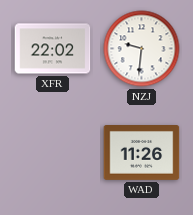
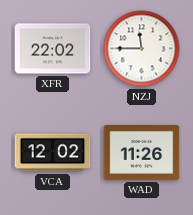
NZJ: 9:31 -> 11:45 (142, 49)
VCA: none -> 12:02 (53, 153)
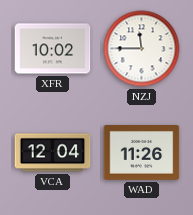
XFR: 22:02 -> 10:02 (53, 49)
VCA: 12:02 -> 12:04 (53, 153)
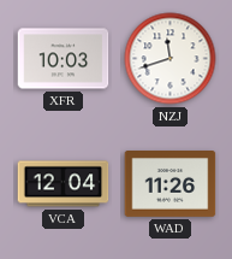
XFR: 10:02 -> 10:03 (64, 59)
NZJ: 11:45 -> 11:42 (171, 59)
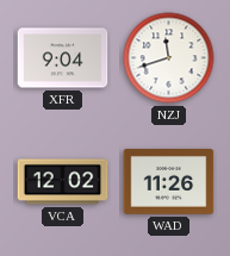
XFR: 10:03 -> 9:04 (63, 58)
VCA: 12:04 -> 12:02 (63, 182)
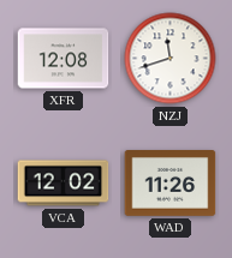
XFR: 9:04 -> 12:08 (64, 59)
